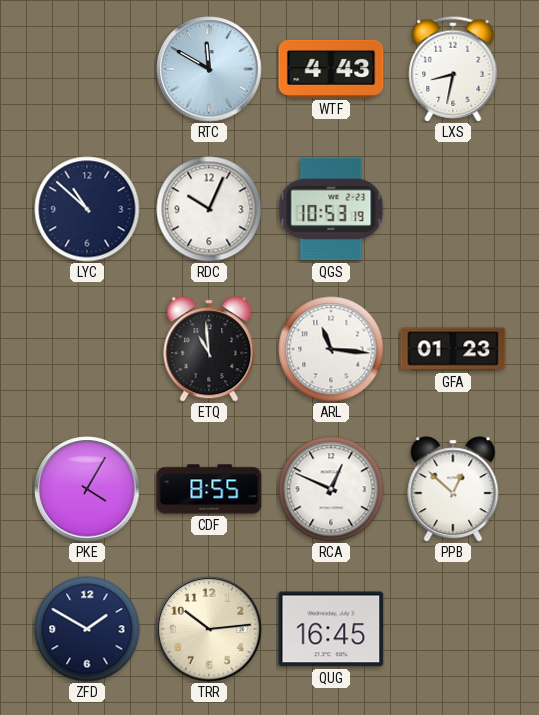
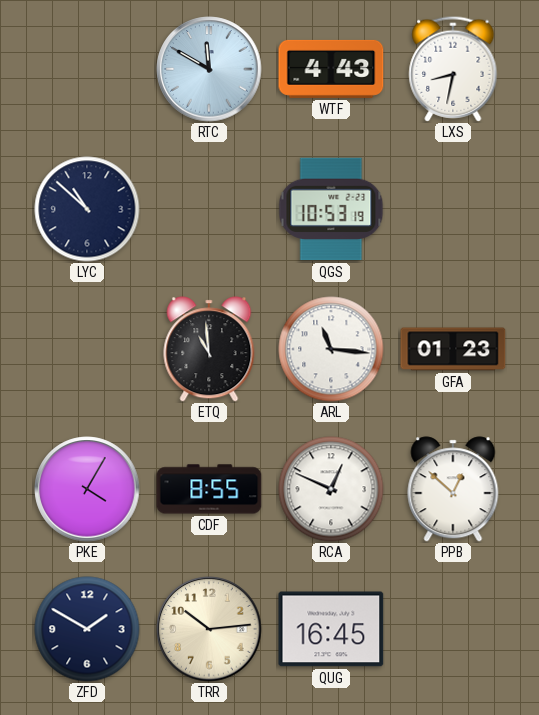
RDC: 10:04 -> none (209, 209)
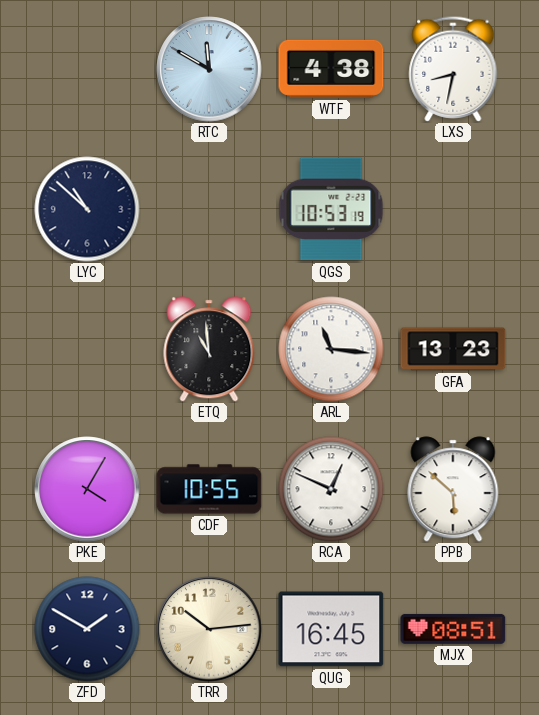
WTF: 4:43 -> 4:38 (331, 69)
GFA: 01:23 -> 13:23 (453, 349)
CDF: 8:55 -> 10:55 (209, 489)
PPB: 12:52 -> 5:52 (453, 489)
MJX: none -> 08:51 (453, 629)
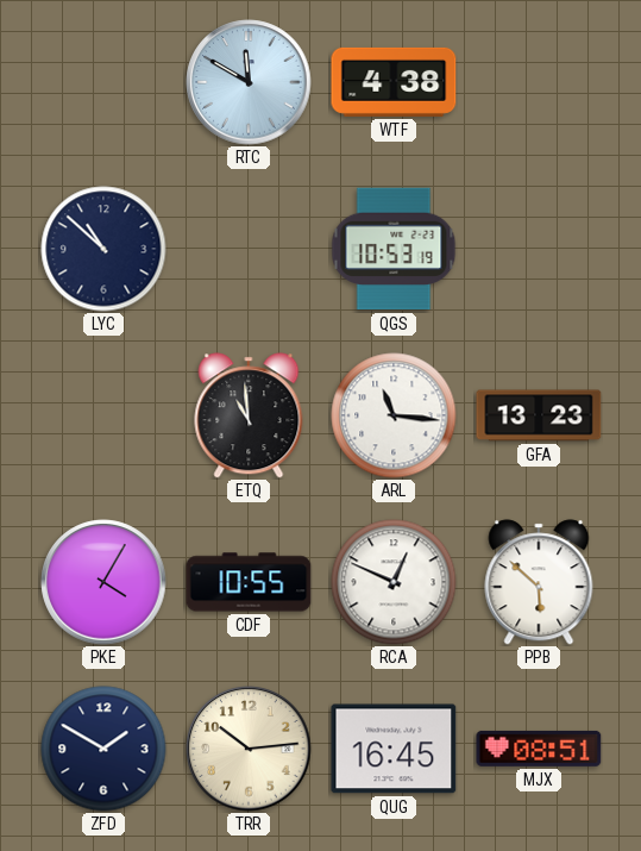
LXS: 8:32 -> none (453, 69)
